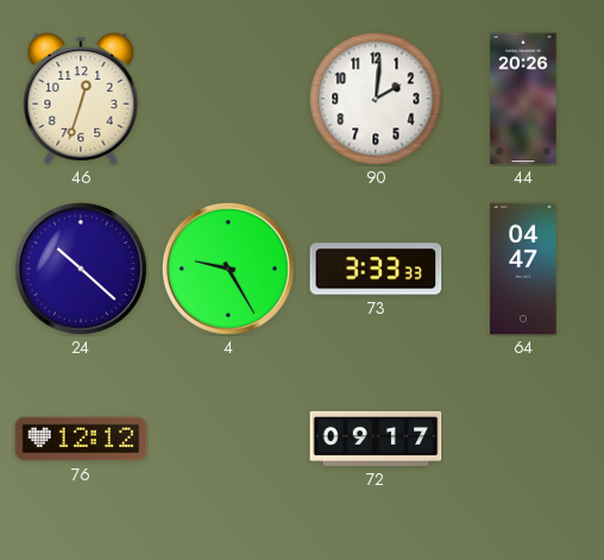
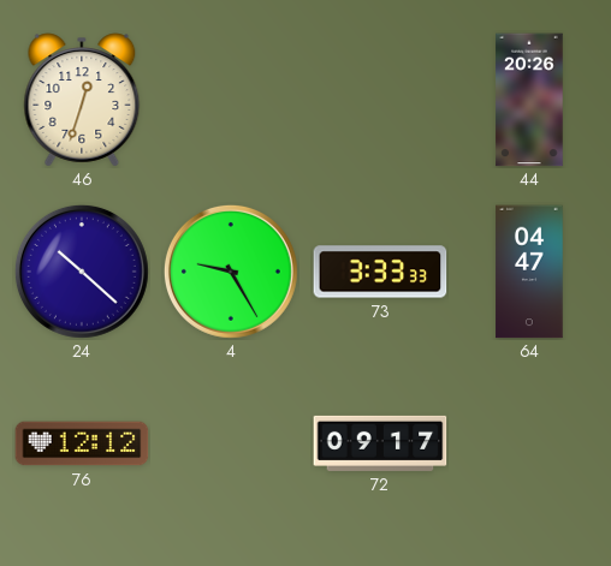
90: 2:01 -> none (376, 99)
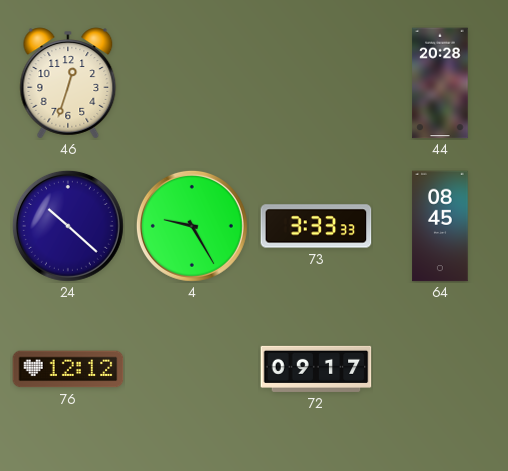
44: 20:26 -> 20:28 (440, 83)
64: 04:47 -> 08:45 (440, 226)
